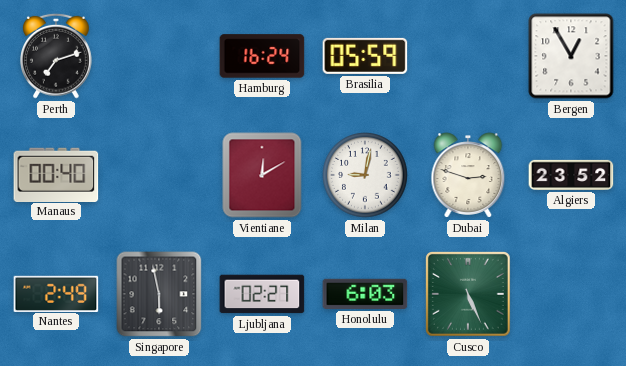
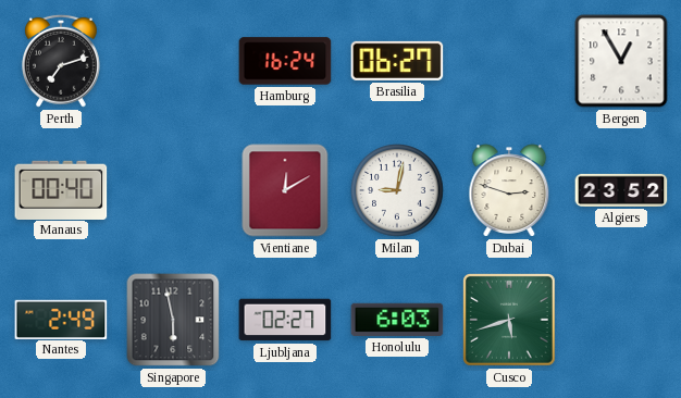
Brasilia: 05:59 -> 06:27 (397, 61)
Cusco: 5:26 -> 5:42 (510, 321)
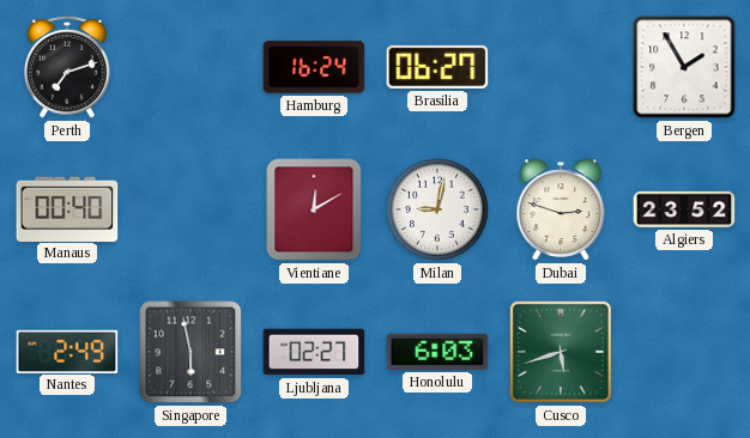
Bergen: 12:55 -> 1:55 (684, 67)
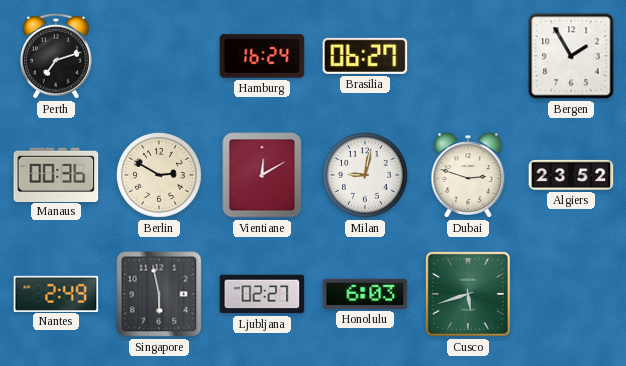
Manaus: 00:40 -> 00:36 (56, 174)
Berlin: none -> 2:50 (160, 176)
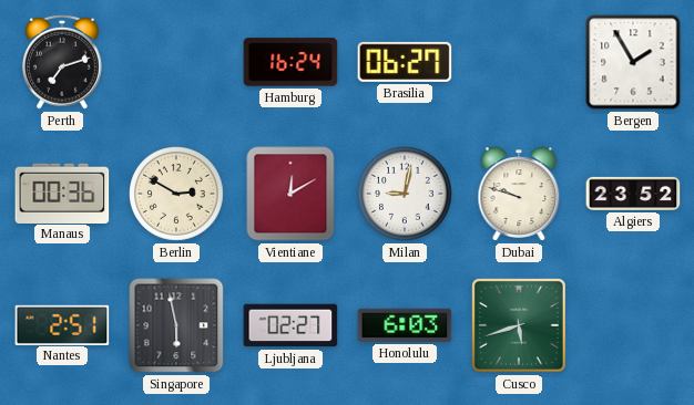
Dubai: 2:48 -> 9:48 (519, 194)
Nantes: 2:49 -> 2:51 (62, 324)
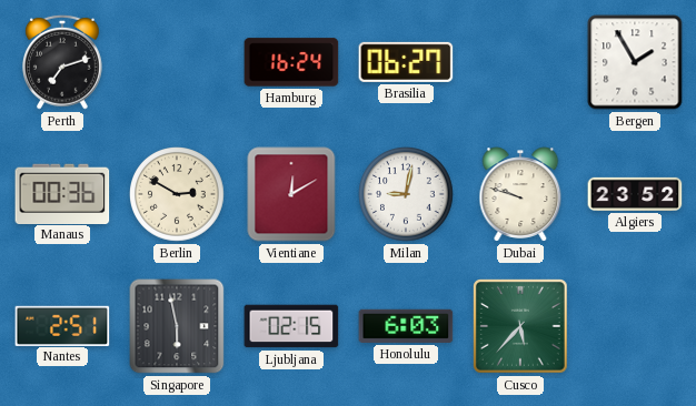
Ljubljana: 02:27 -> 02:15 (291, 326)
Cusco: 5:42 -> 5:37 (521, 327)
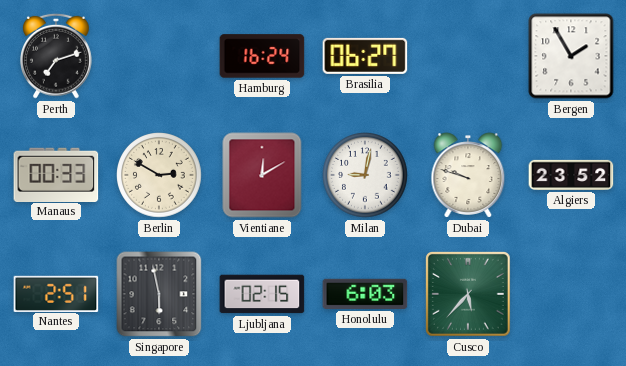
Manaus: 00:36 -> 00:33 (56, 174)
